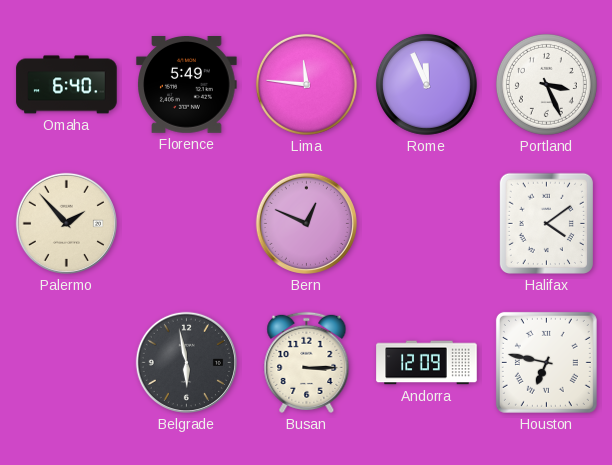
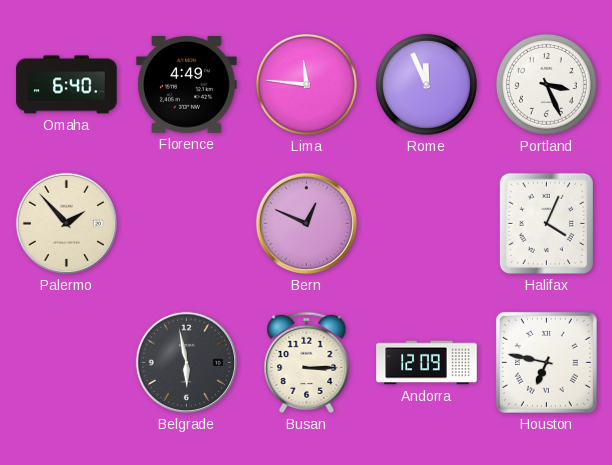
Florence: 5:49 -> 4:49 (187, 85)
Halifax: 4:09 -> 4:04 (546, 223)
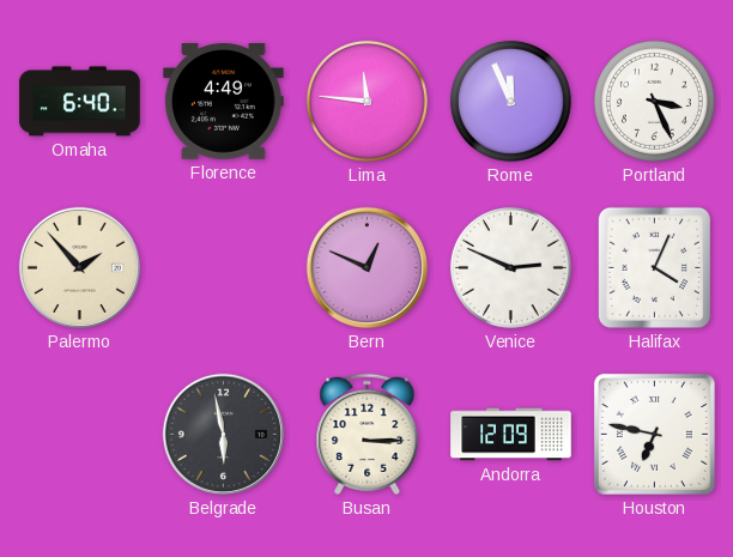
Venice: none -> 2:49 (510, 267)
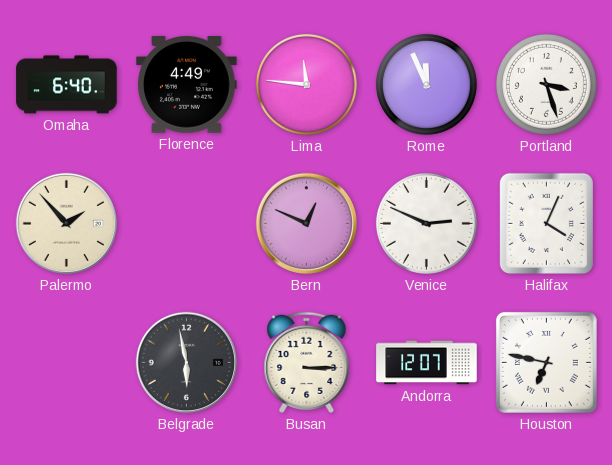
Portland: 3:26 -> 3:27 (546, 84)
Andorra: 12:09 -> 12:07 (427, 363)
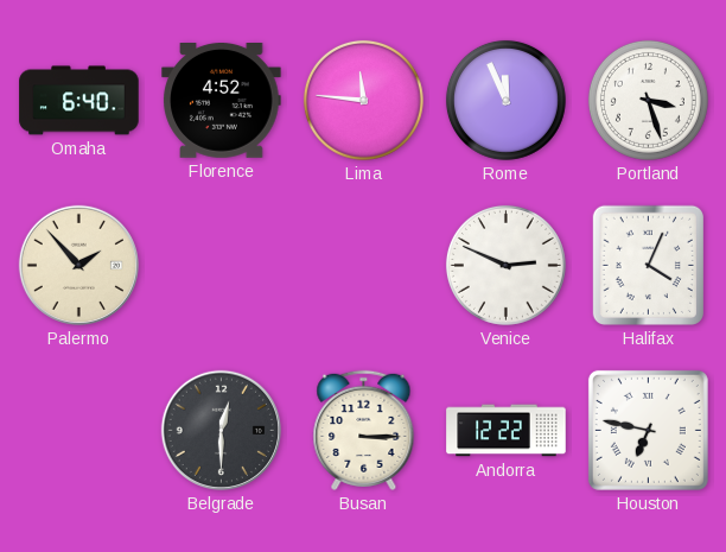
Florence: 4:49 -> 4:52 (222, 101)
Bern: 12:49 -> none (306, 223)
Belgrade: 5:58 -> 12:30 (221, 430)
Andorra: 12:07 -> 12:22 (507, 431)
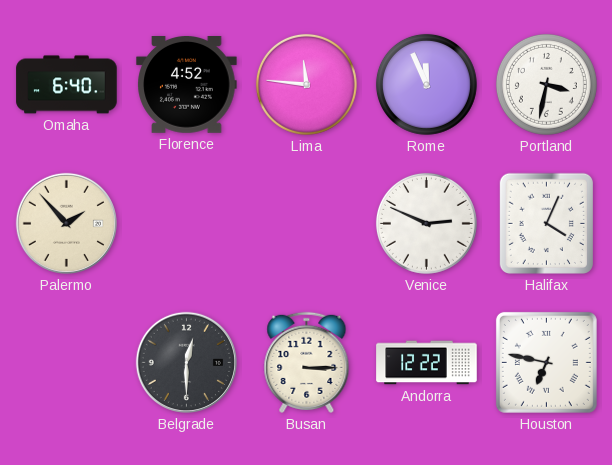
Portland: 3:27 -> 3:32 (546, 84)
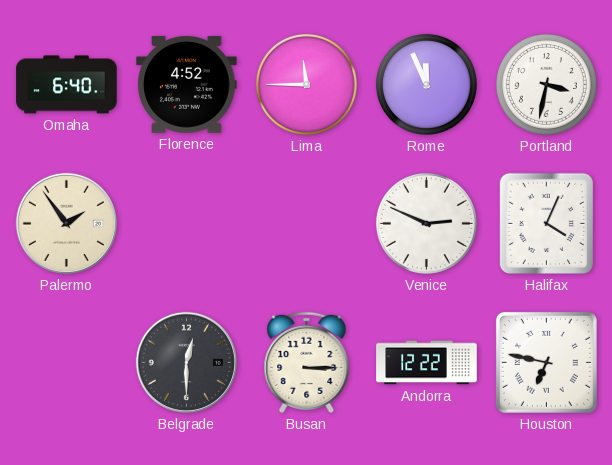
Lima: 11:46 -> 11:45 (306, 84)
Palermo: 1:53 -> 1:54 (66, 223)
